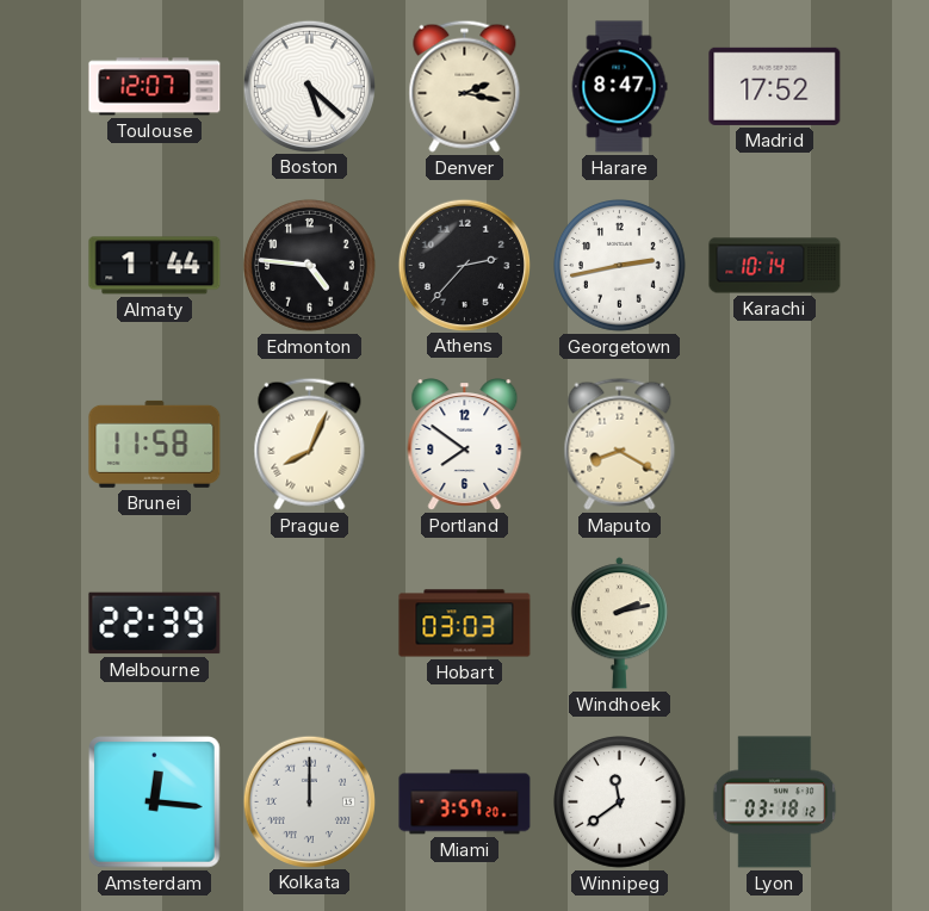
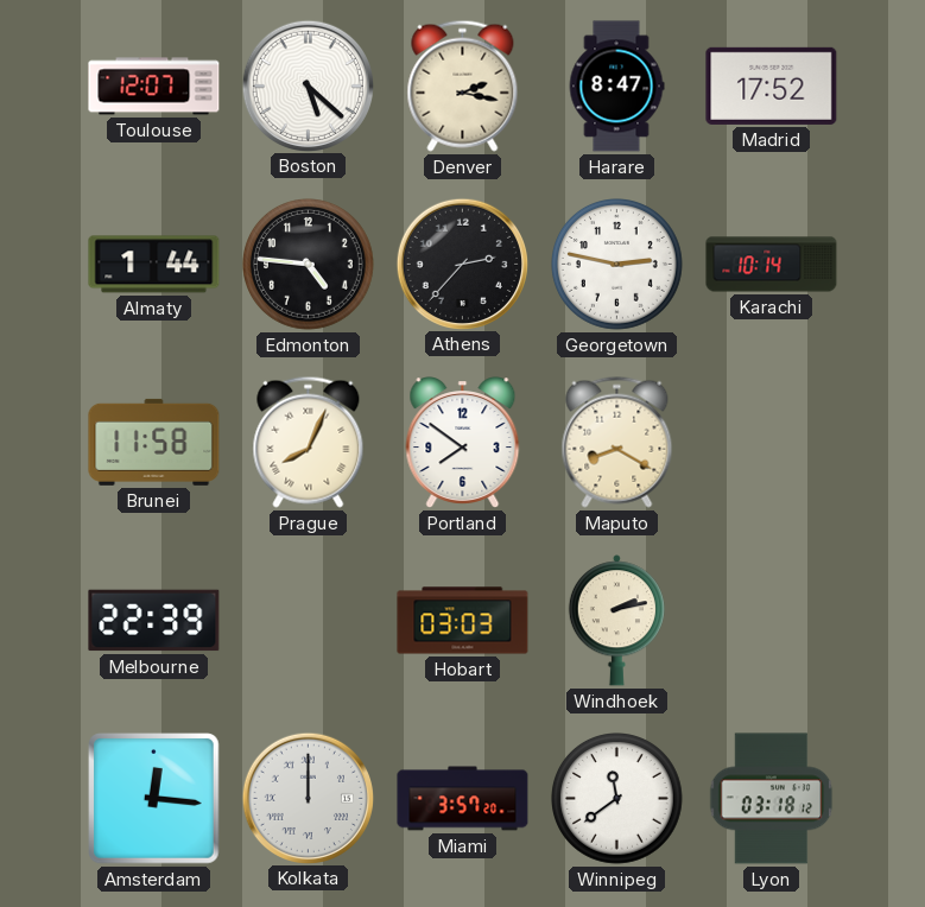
Georgetown: 2:43 -> 2:47 (617, 265)
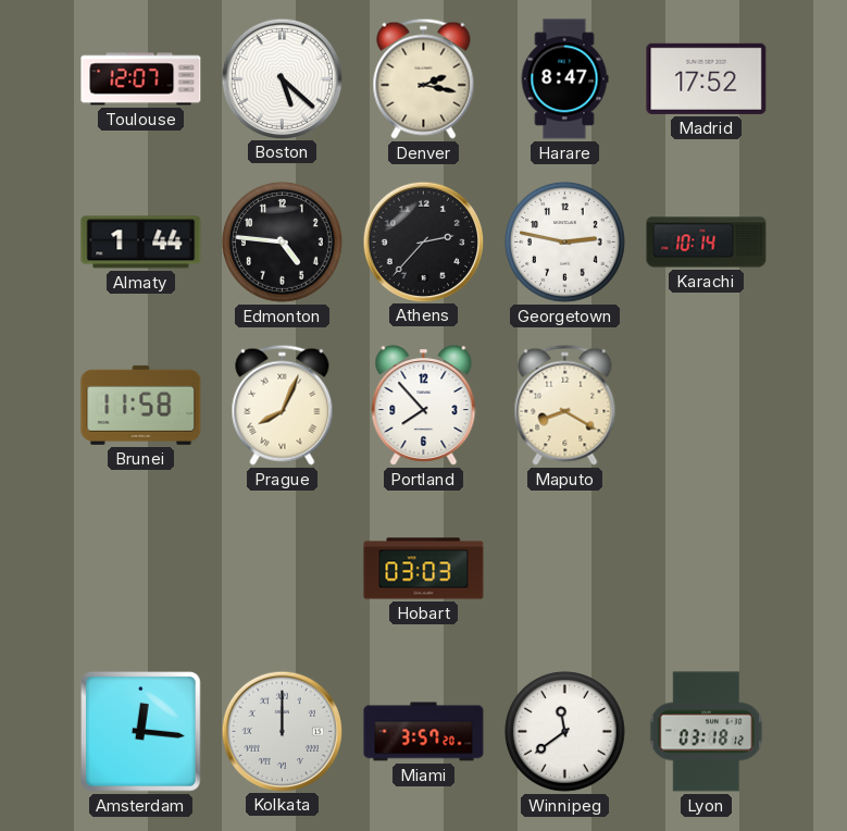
Portland: 7:51 -> 7:53 (424, 406)
Melbourne: 22:39 -> none (154, 621)
Windhoek: 2:13 -> none (616, 621)
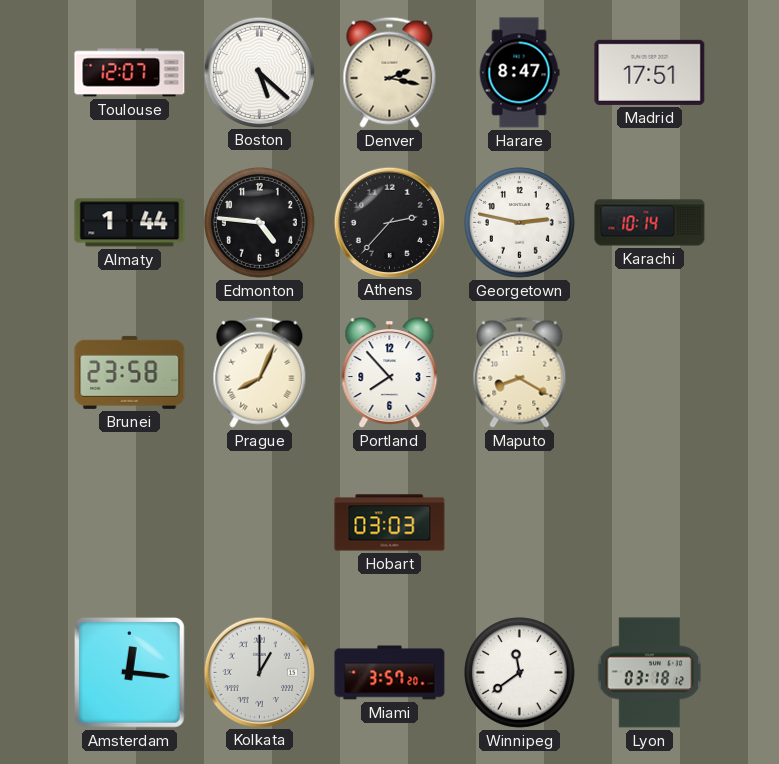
Madrid: 17:52 -> 17:51 (650, 72)
Brunei: 11:58 -> 23:58 (130, 372)
Kolkata: 12:00 -> 1:00 (259, 672)
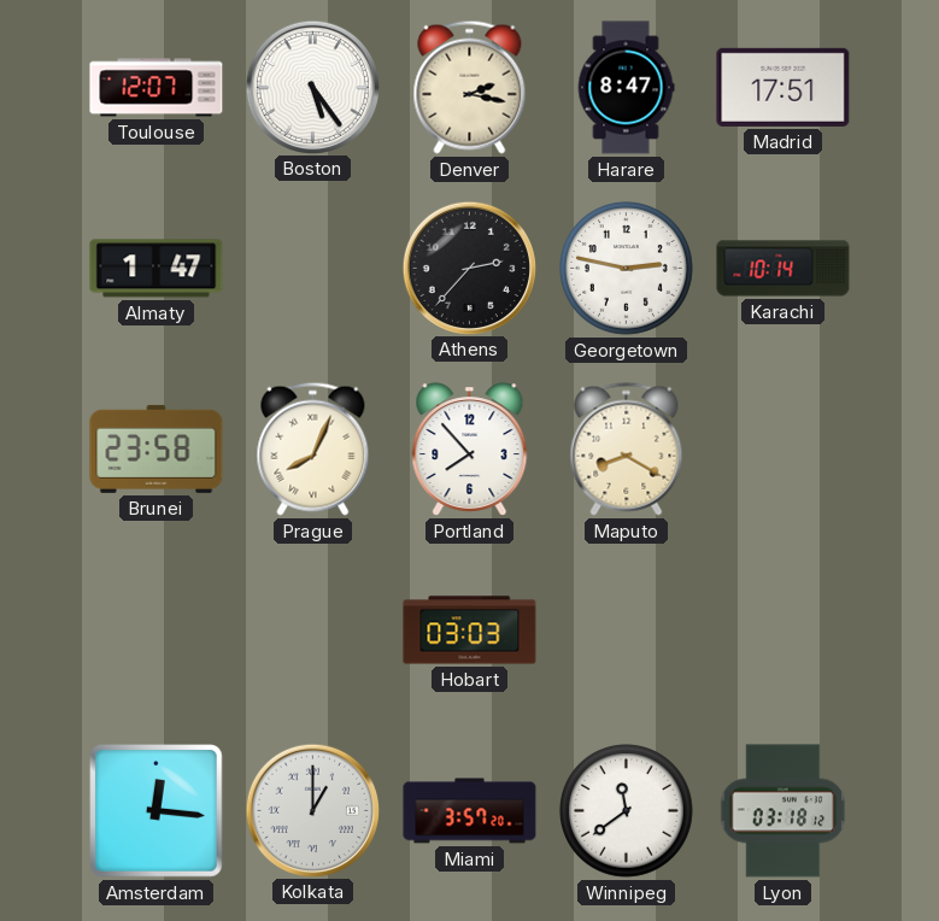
Boston: 5:22 -> 5:24 (312, 87)
Almaty: 1:44 -> 1:47 (157, 269)
Edmonton: 4:46 -> none (260, 223)
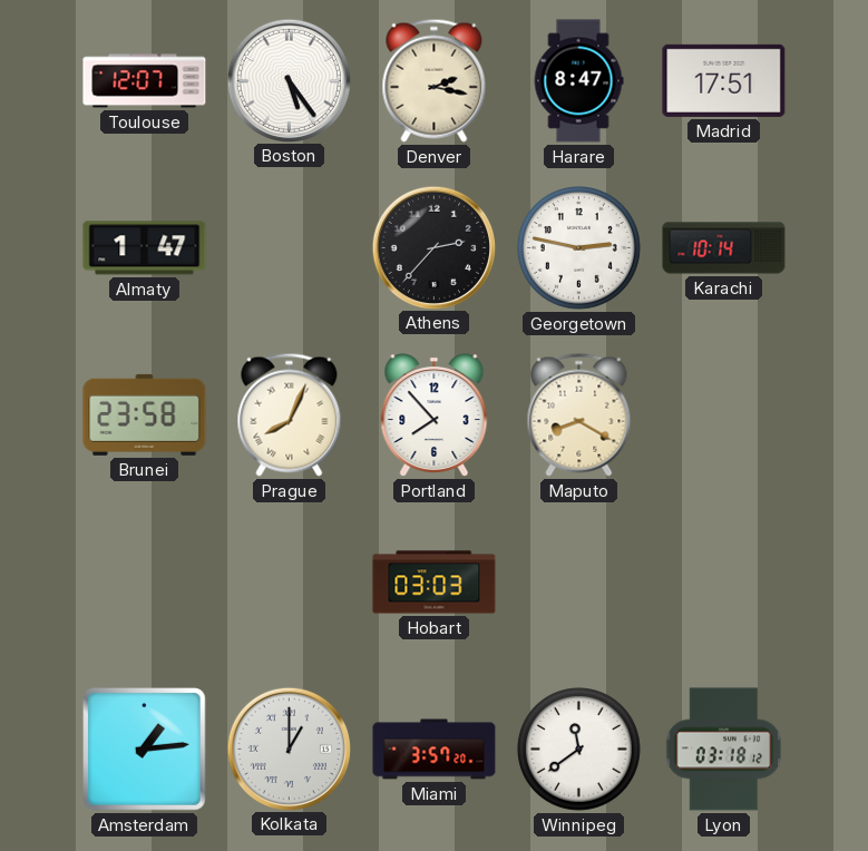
Amsterdam: 12:16 -> 1:14 (145, 750)
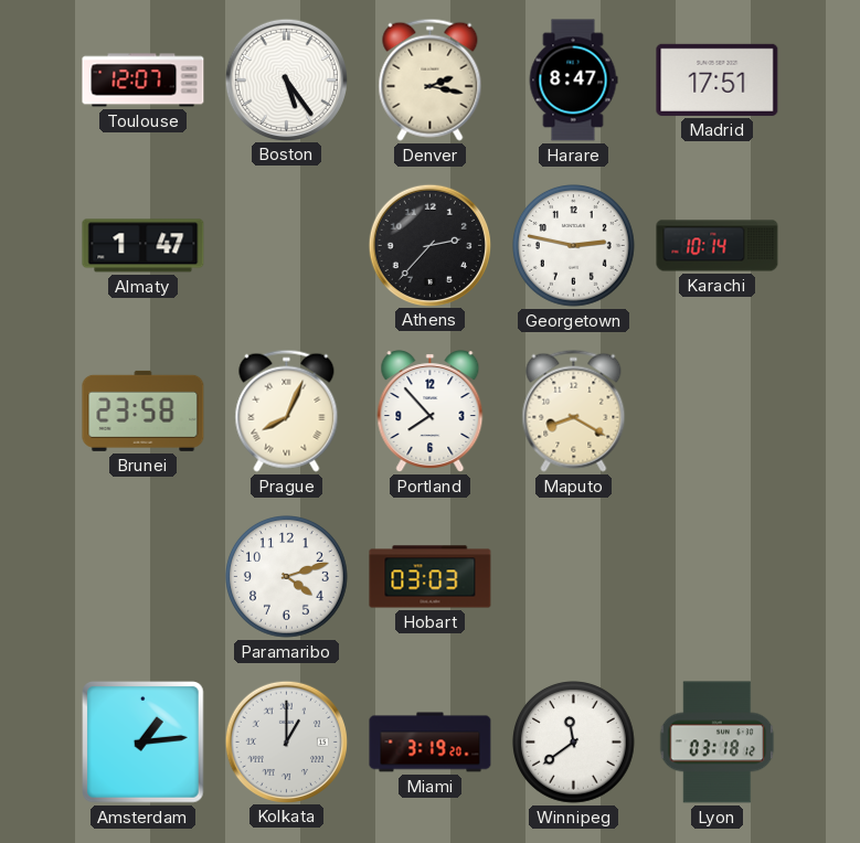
Paramaribo: none -> 4:12 (287, 577)
Miami: 3:57 -> 3:19 (431, 743)
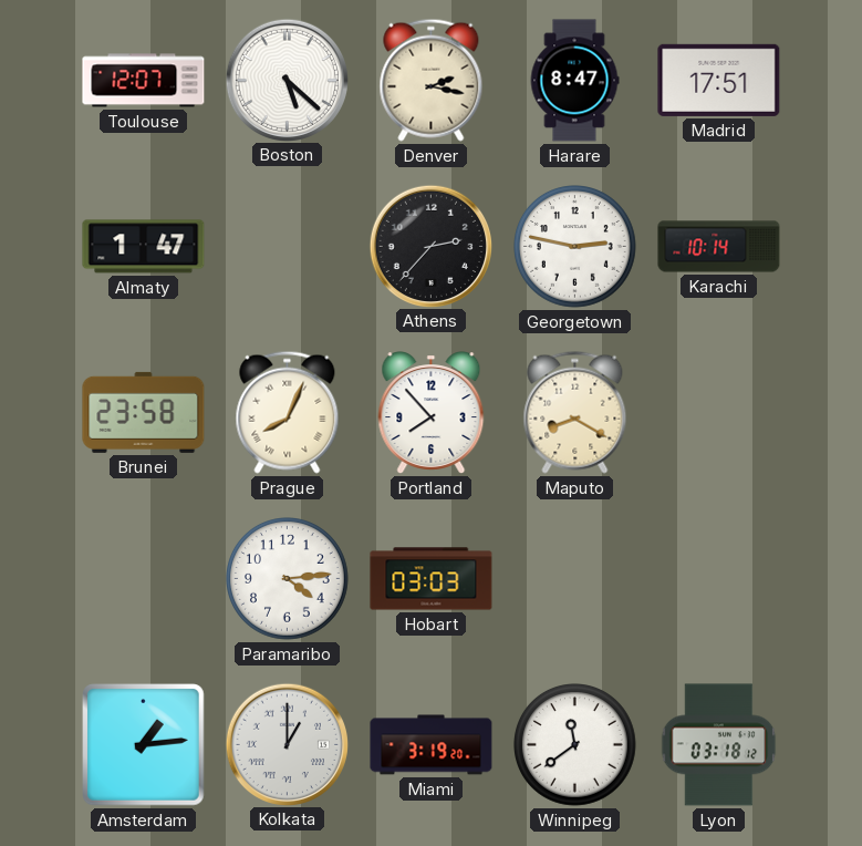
Boston: 5:24 -> 5:22 (287, 80)
Paramaribo: 4:12 -> 4:14 (288, 579)
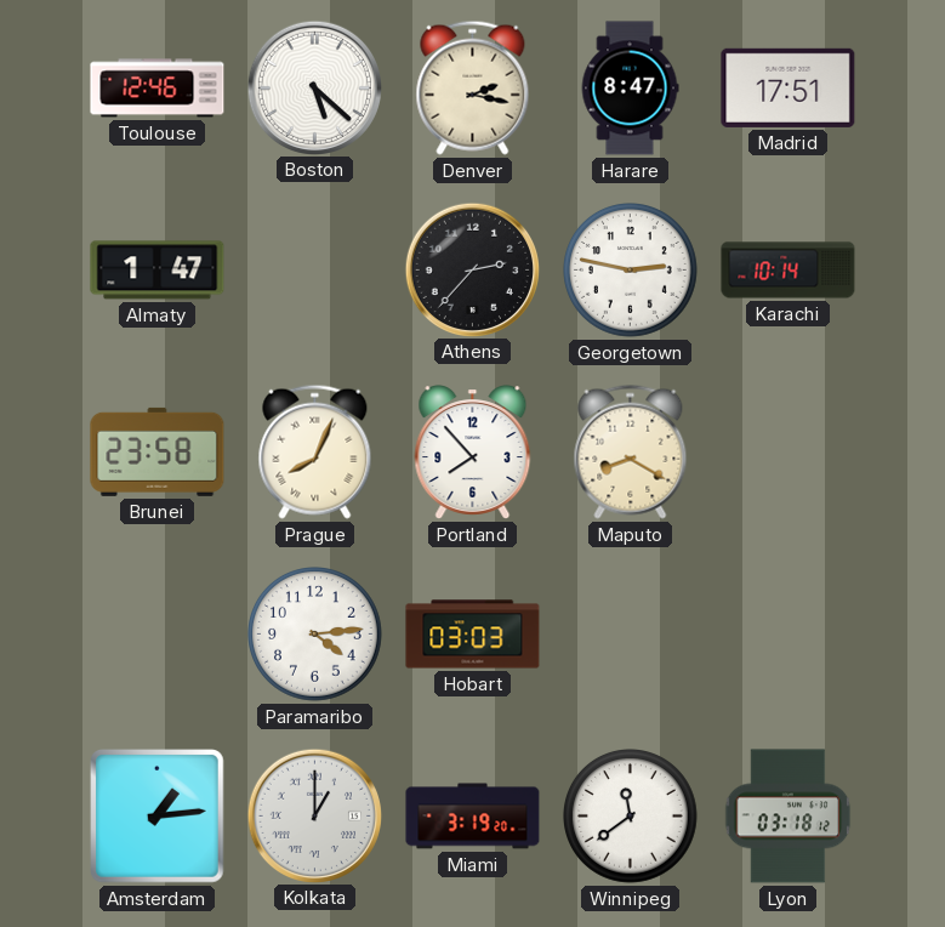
Toulouse: 12:07 -> 12:46 (158, 89)
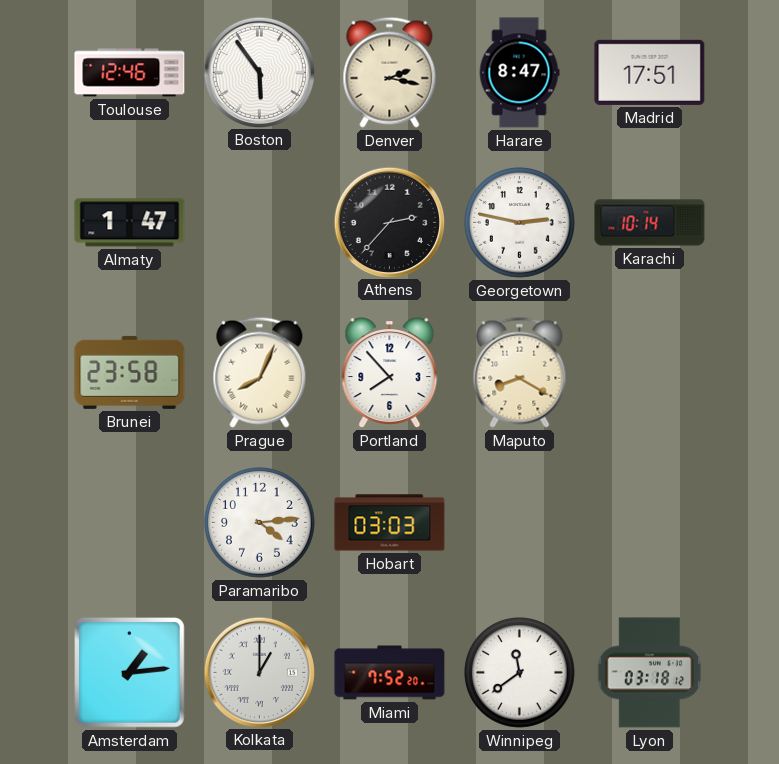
Boston: 5:22 -> 5:54 (259, 72)
Miami: 3:19 -> 7:52 (390, 673)
